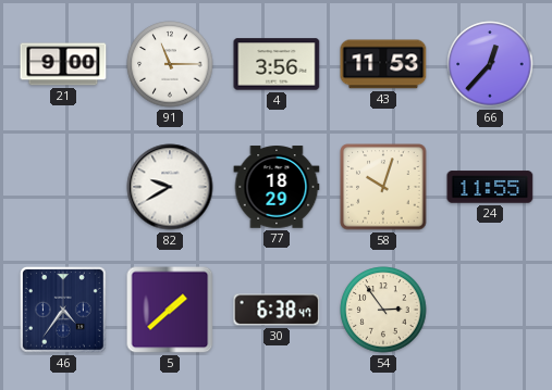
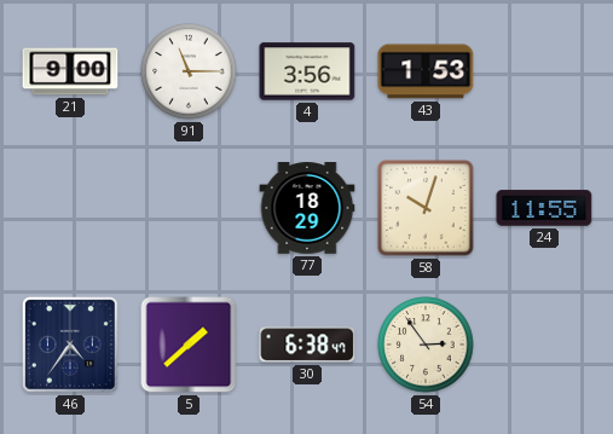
43: 11:53 -> 1:53 (426, 71)
66: 12:37 -> none (490, 64)
82: 9:40 -> none (170, 187)
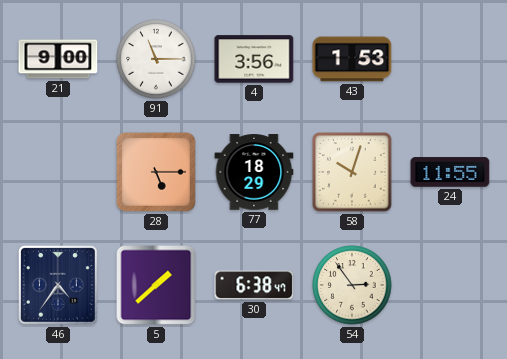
28: none -> 5:15 (156, 172)
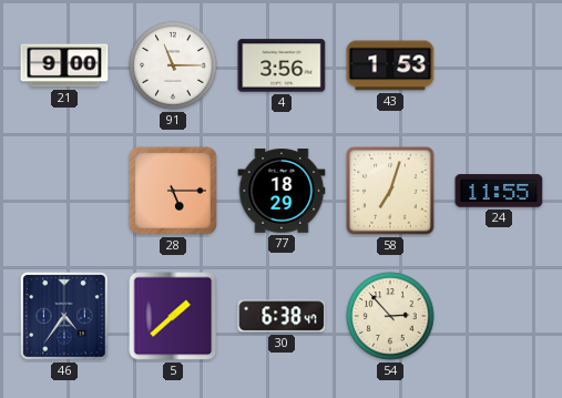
58: 10:03 -> 7:03 (390, 191)
54: 2:54 -> 2:53 (390, 316)
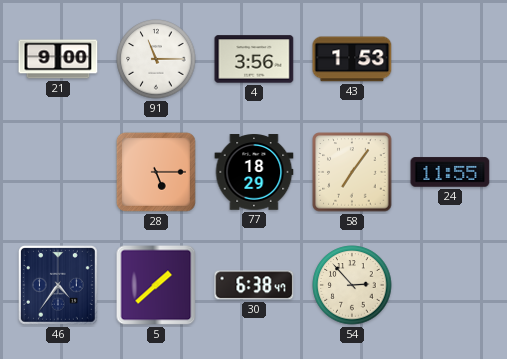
58: 7:03 -> 7:06 (352, 172)
